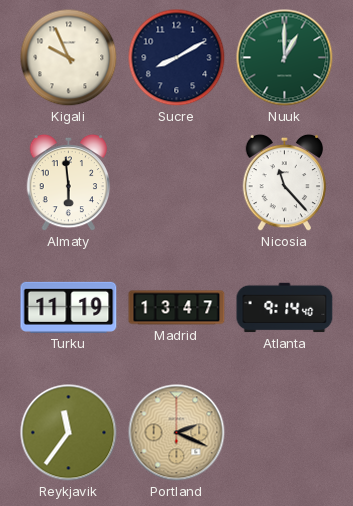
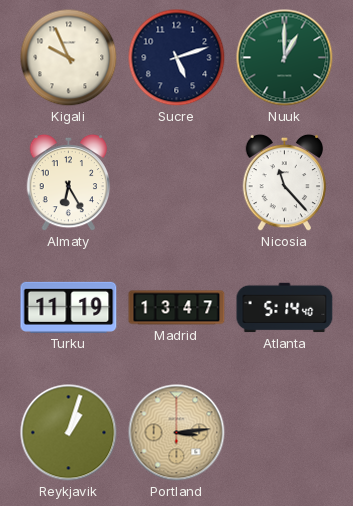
Sucre: 8:10 -> 5:12 (177, 58)
Almaty: 5:59 -> 6:25 (69, 183)
Atlanta: 9:14 -> 5:14 (285, 308)
Reykjavik: 11:36 -> 1:03 (69, 433)
Portland: 2:19 -> 3:14 (177, 433)
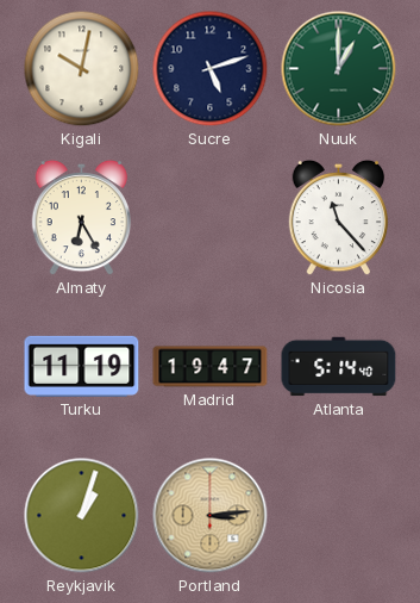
Kigali: 9:56 -> 10:02 (82, 69)
Madrid: 13:47 -> 19:47 (211, 367)
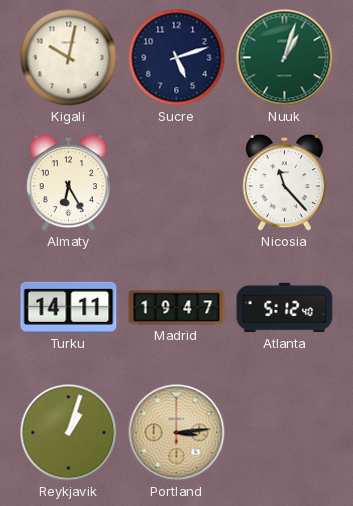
Nuuk: 1:00 -> 1:03 (285, 58)
Turku: 11:19 -> 14:11 (69, 307)
Atlanta: 5:14 -> 5:12 (285, 308)
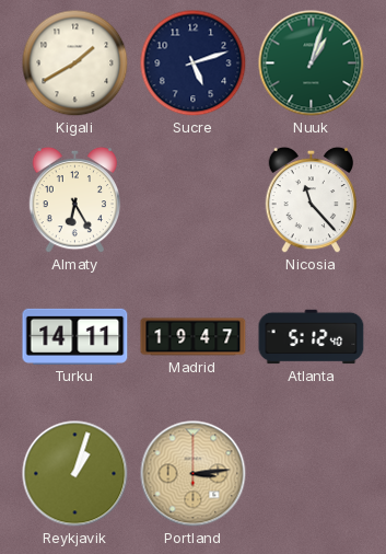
Kigali: 10:02 -> 1:40 (75, 64)
